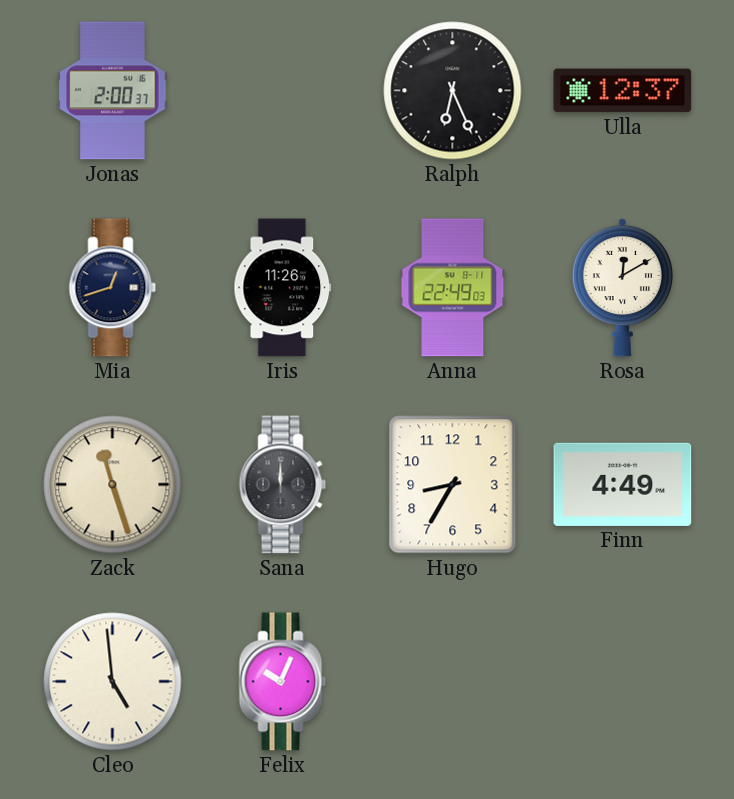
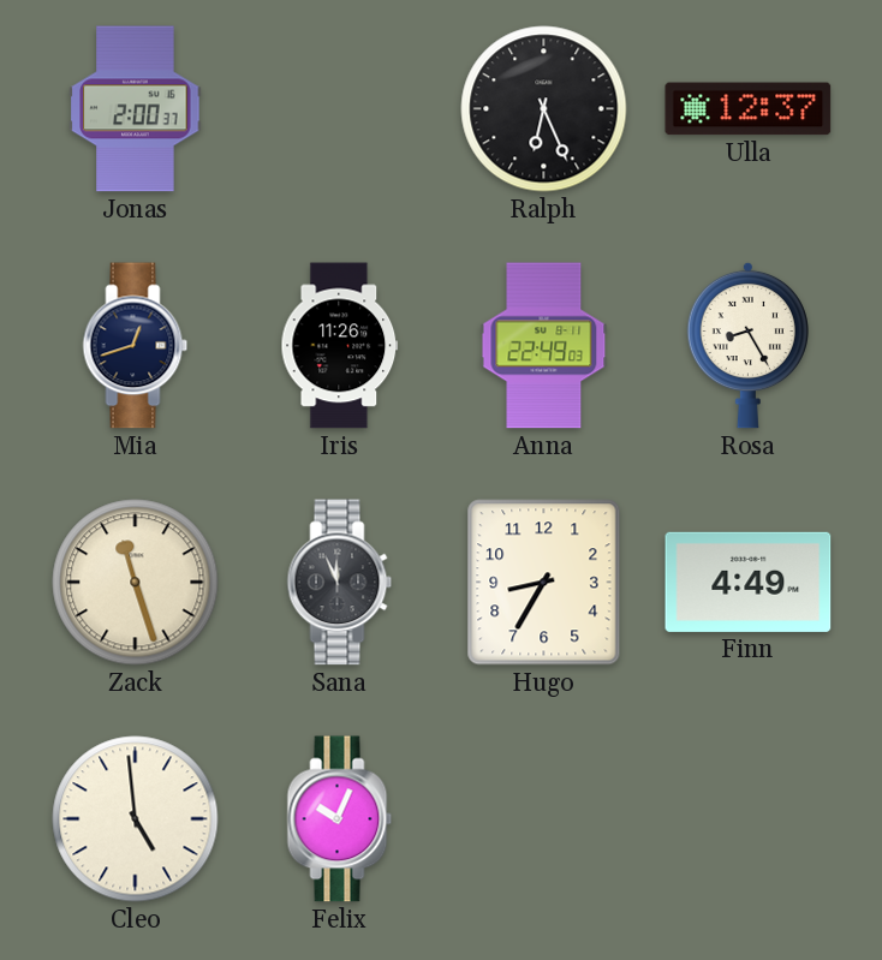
Rosa: 12:10 -> 8:25 (747, 345)
Sana: 12:00 -> 11:56 (340, 583)
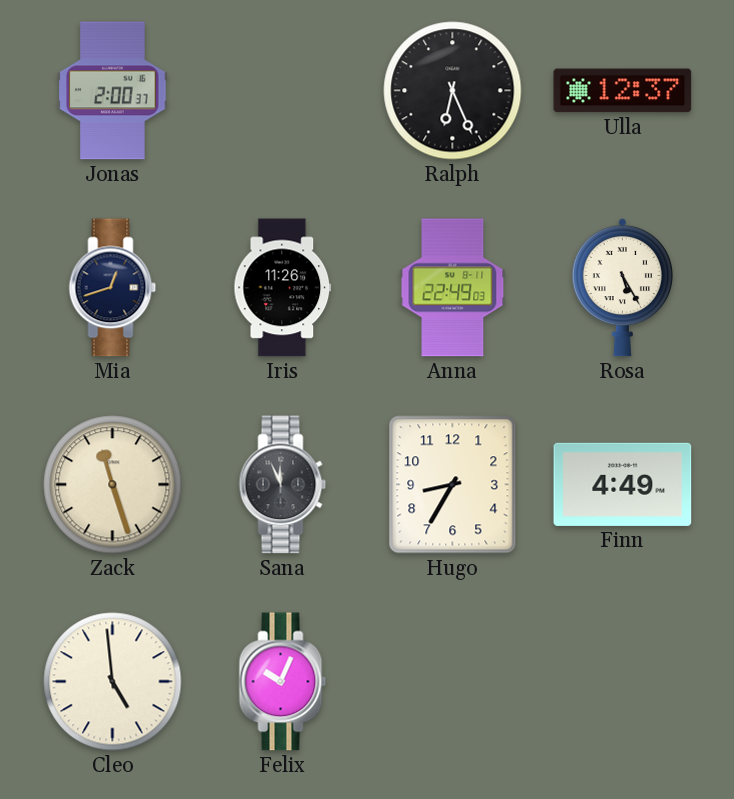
Rosa: 8:25 -> 5:25 (622, 287)
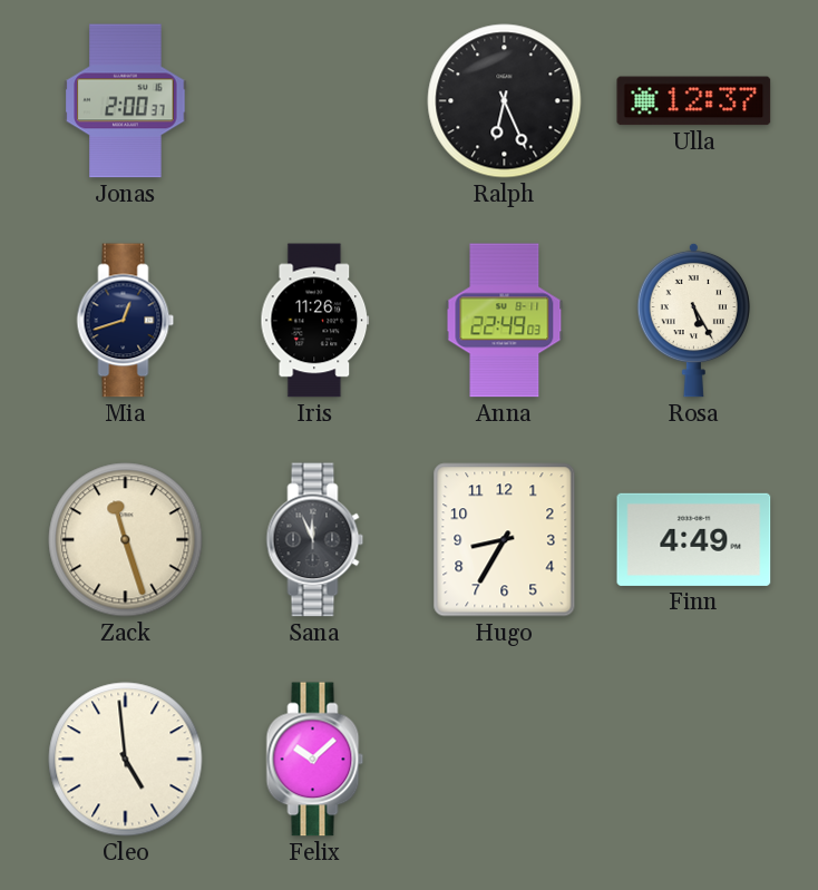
Felix: 10:04 -> 10:08 (315, 760)
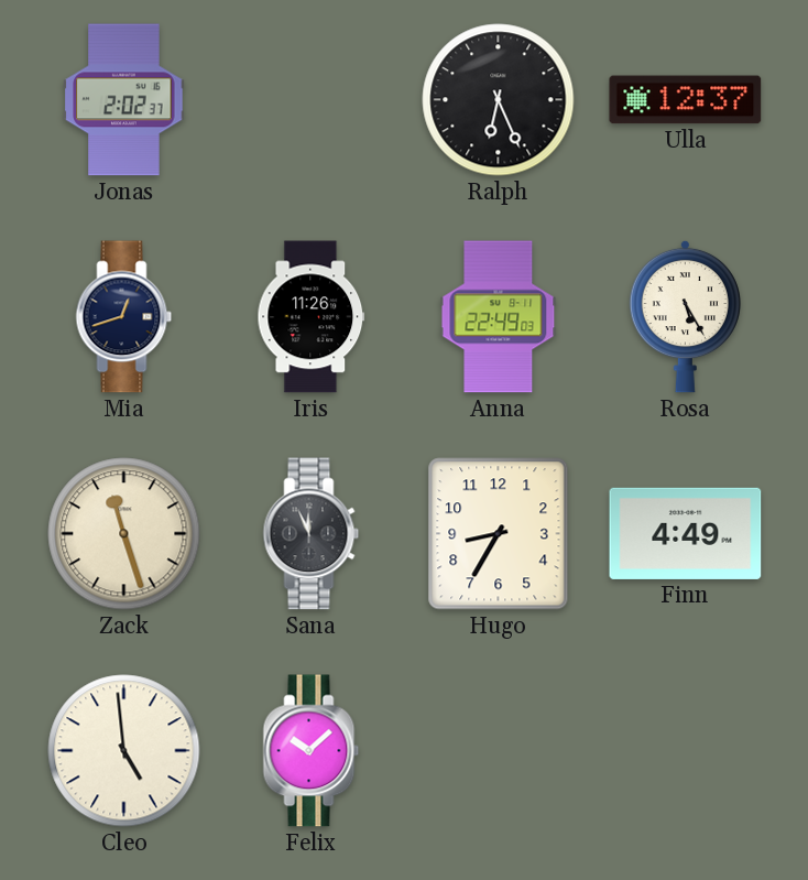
Jonas: 2:00 -> 2:02 (124, 100)
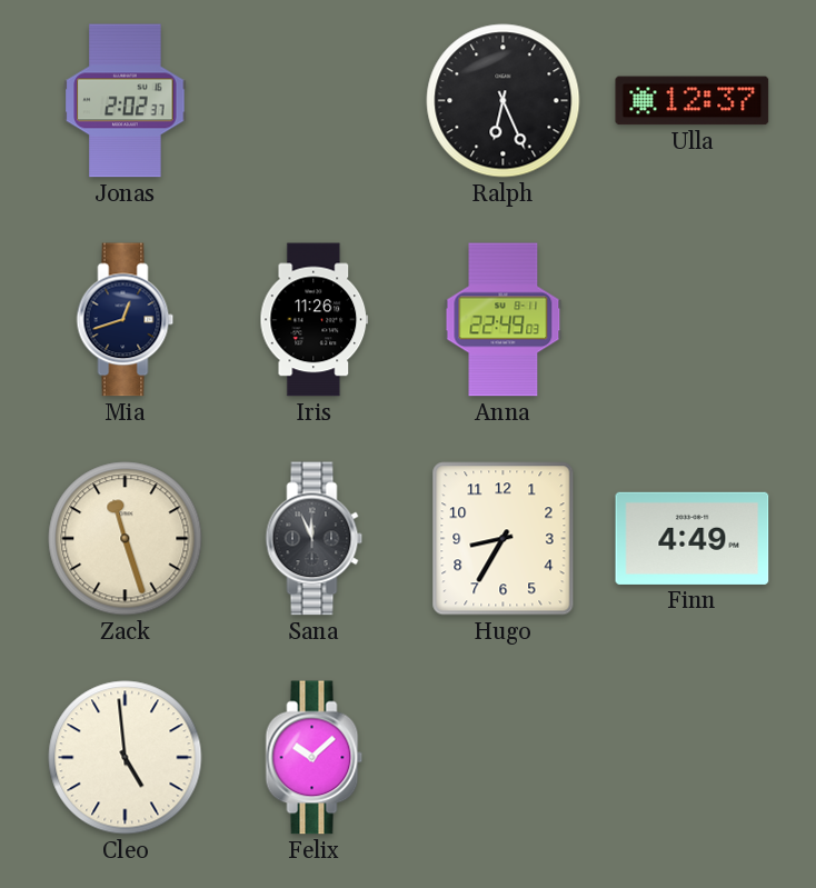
Rosa: 5:25 -> none (685, 316)
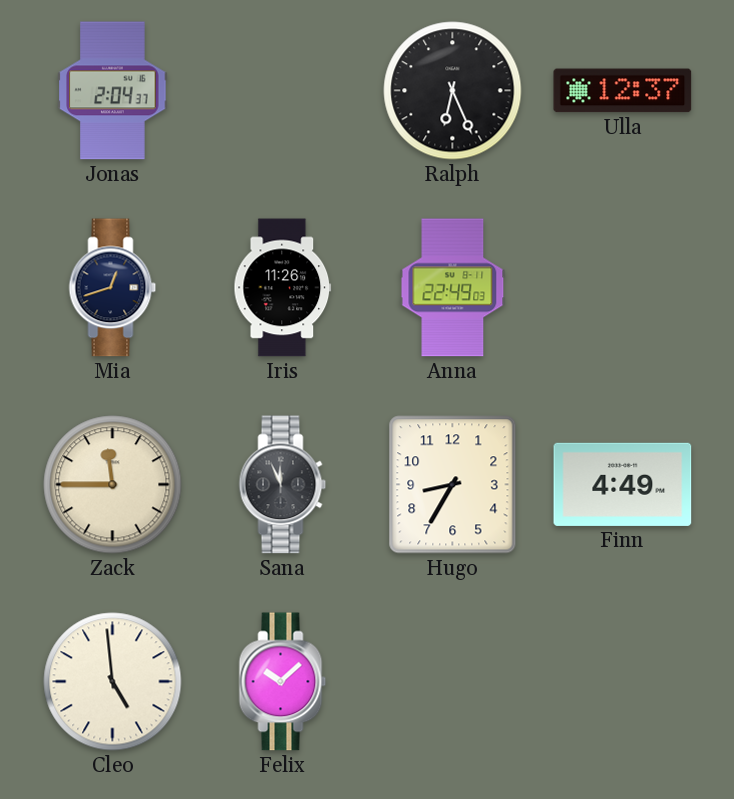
Jonas: 2:02 -> 2:04 (113, 91)
Zack: 11:27 -> 11:45 (113, 485)
